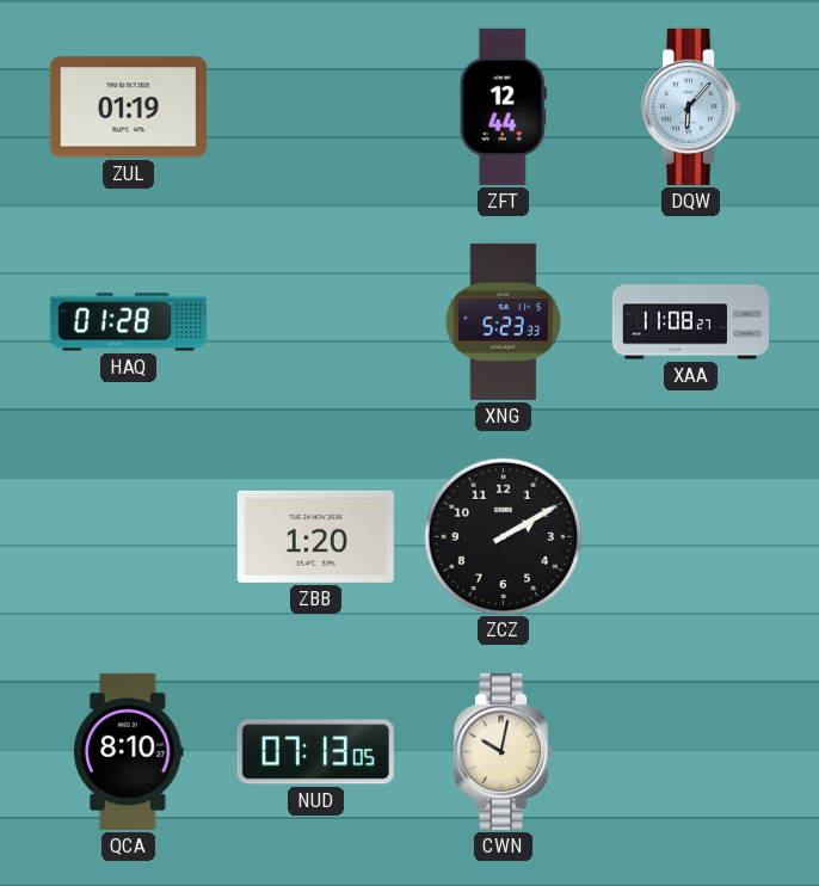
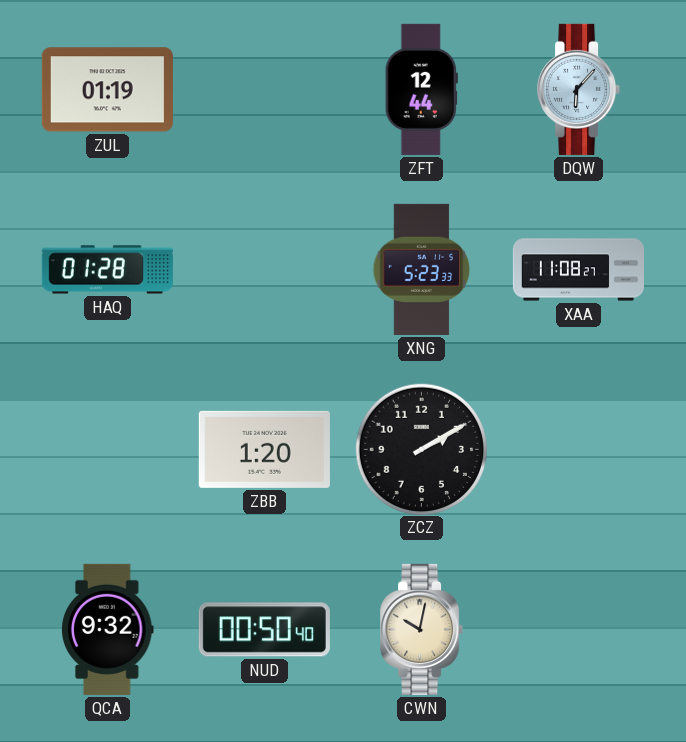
QCA: 8:10 -> 9:32 (108, 629)
NUD: 07:13 -> 00:50 (264, 630)
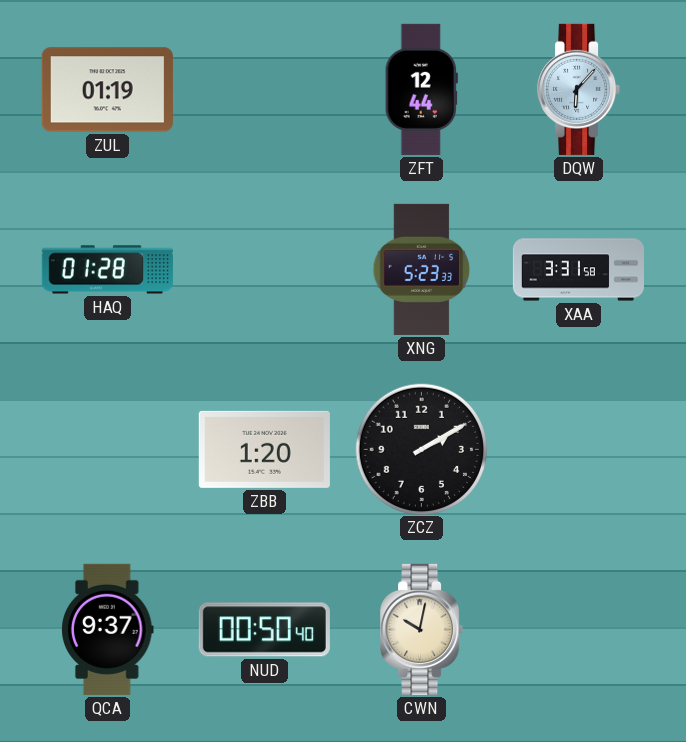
XAA: 11:08 -> 3:31 (578, 270)
QCA: 9:32 -> 9:37 (108, 629)
